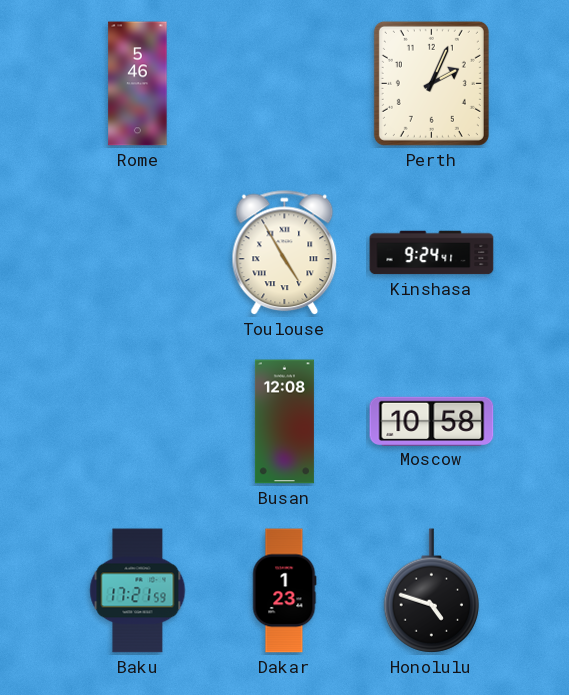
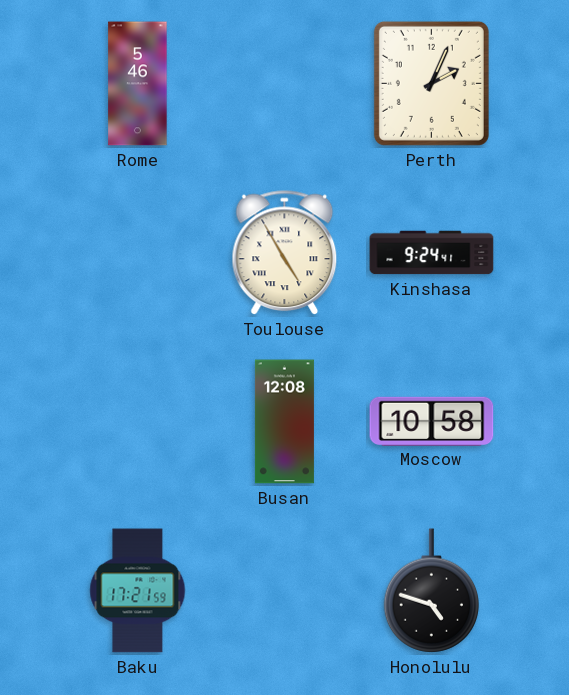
Dakar: 1:23 -> none (284, 591)
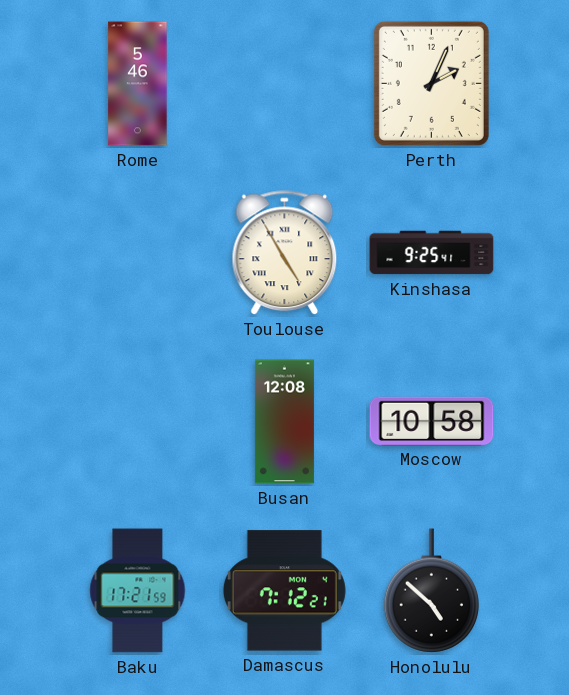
Kinshasa: 9:24 -> 9:25 (432, 253)
Damascus: none -> 7:12 (284, 591)
Honolulu: 4:48 -> 4:52 (431, 591)
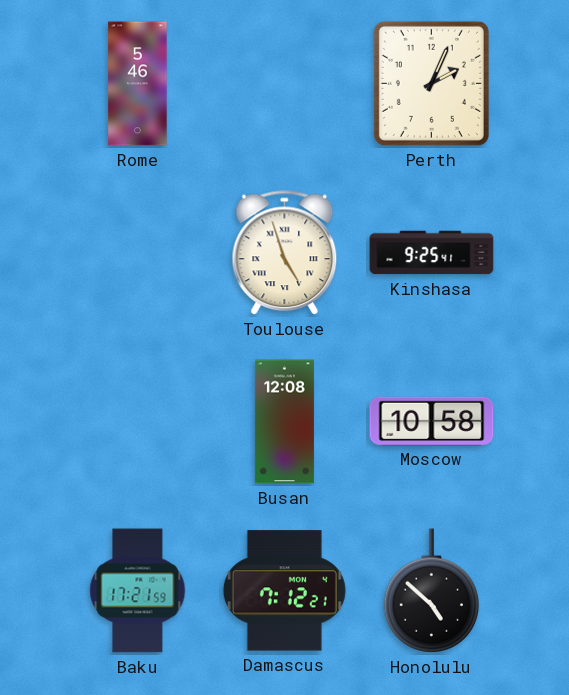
Toulouse: 4:55 -> 4:57 (285, 253)
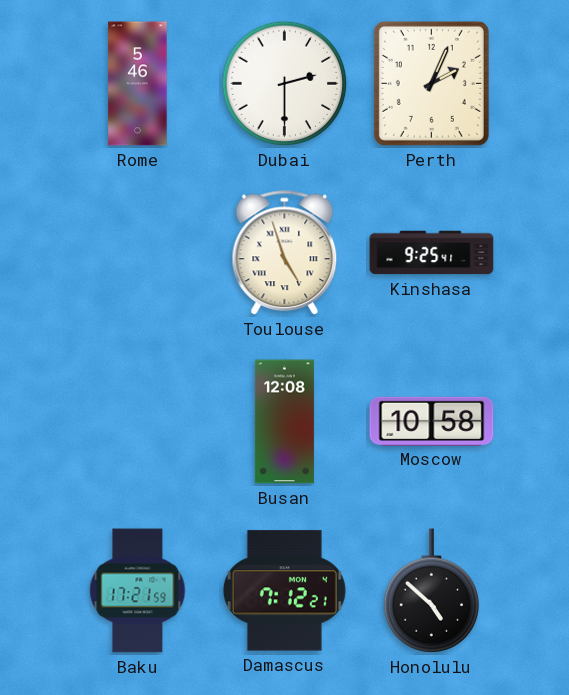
Dubai: none -> 2:30 (285, 84)
